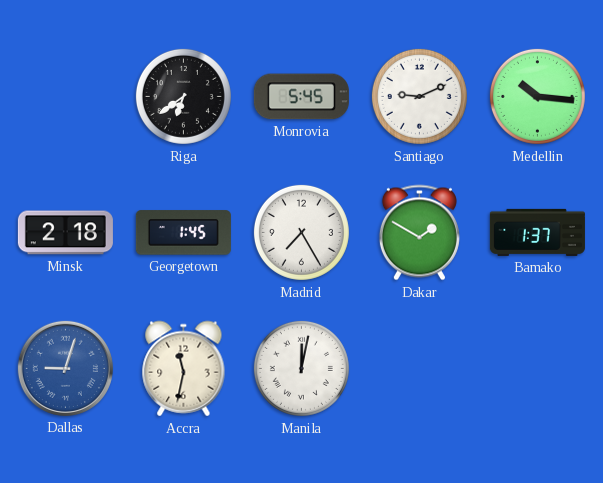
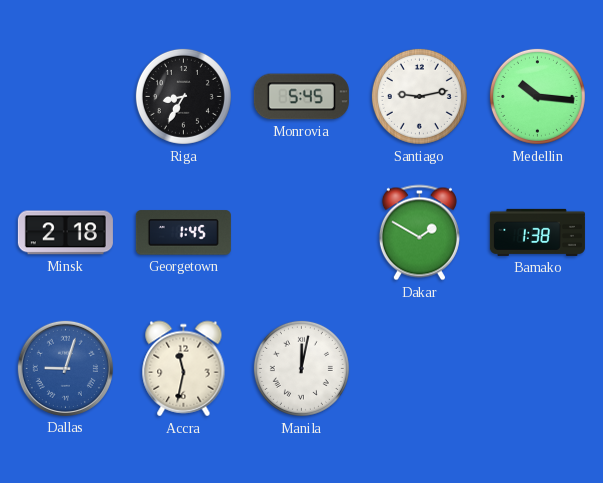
Riga: 6:39 -> 8:35 (183, 96)
Santiago: 9:11 -> 9:13 (419, 96)
Madrid: 7:25 -> none (301, 232)
Bamako: 1:37 -> 1:38 (537, 232)
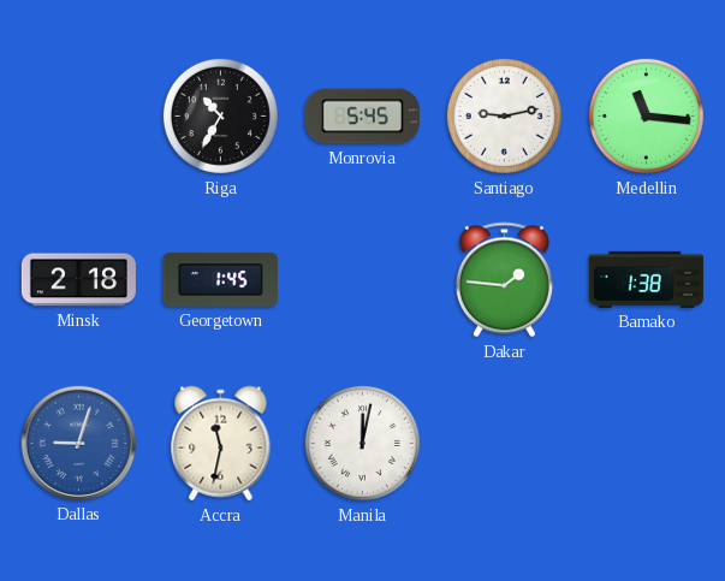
Riga: 8:35 -> 10:35 (220, 115)
Medellin: 10:16 -> 11:16 (646, 115)
Dakar: 1:50 -> 1:46 (504, 280)
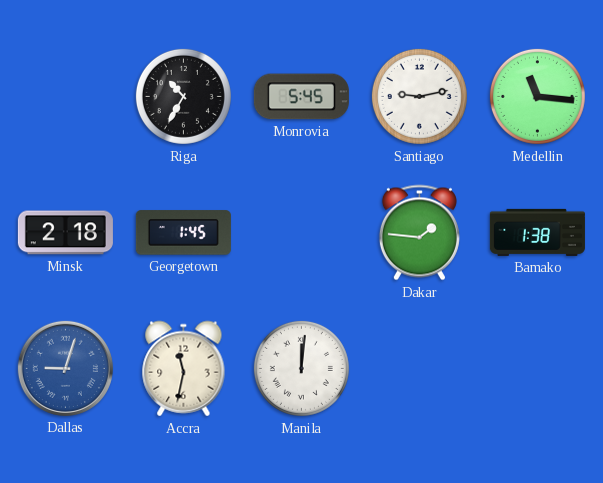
Manila: 12:02 -> 12:01 (301, 368)
